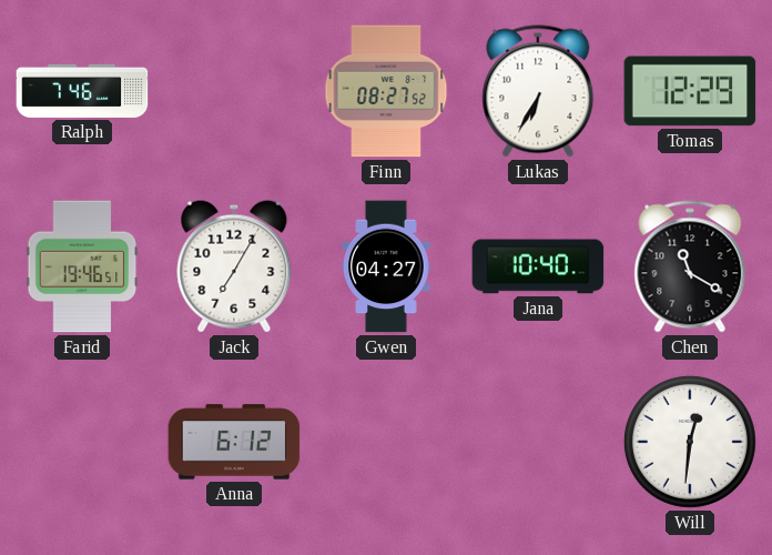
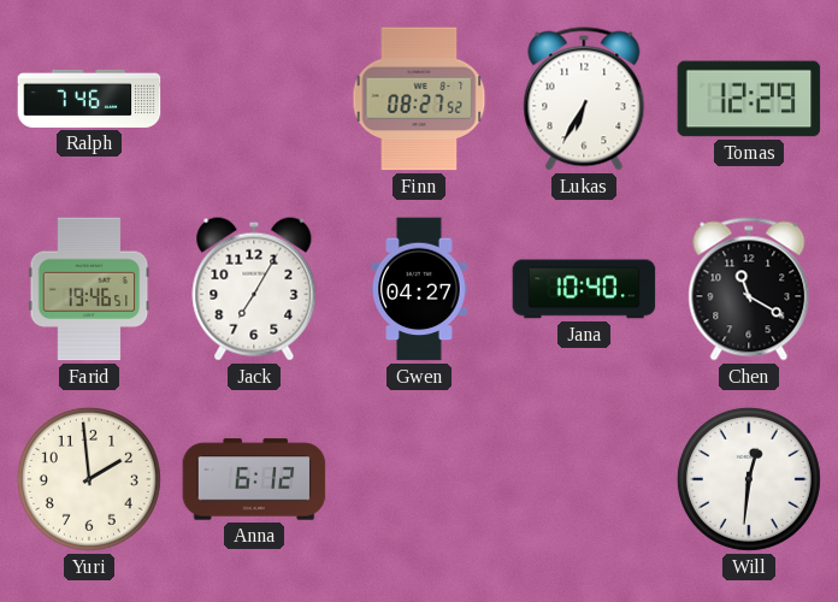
Yuri: none -> 1:59 (89, 479)
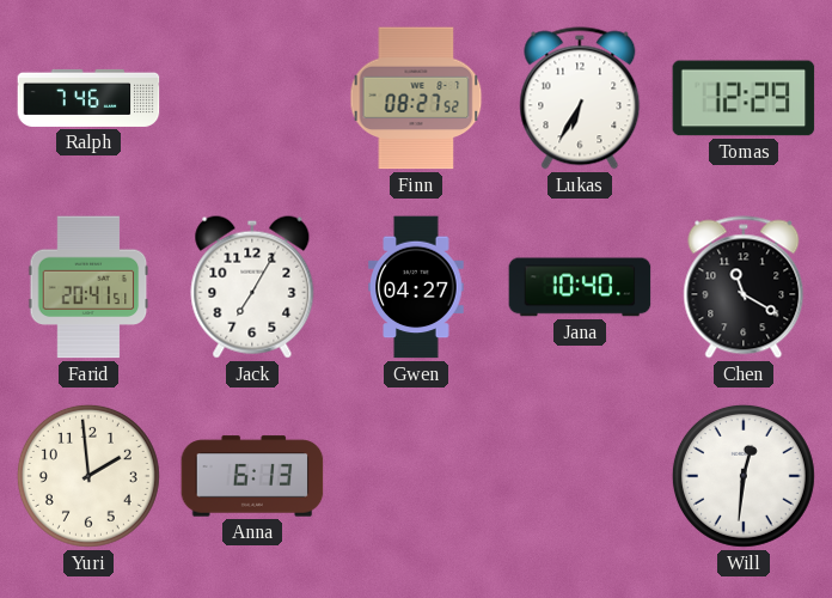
Farid: 19:46 -> 20:41 (88, 287)
Anna: 6:12 -> 6:13 (252, 476)
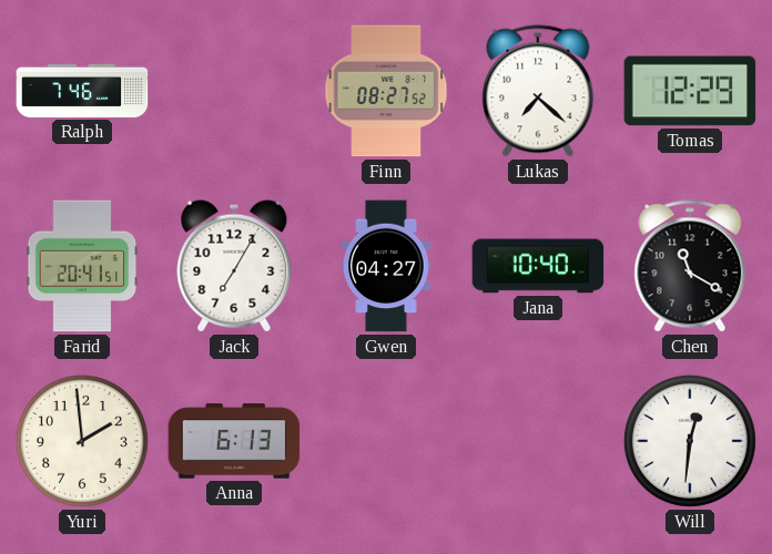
Lukas: 6:35 -> 7:22 (538, 91)
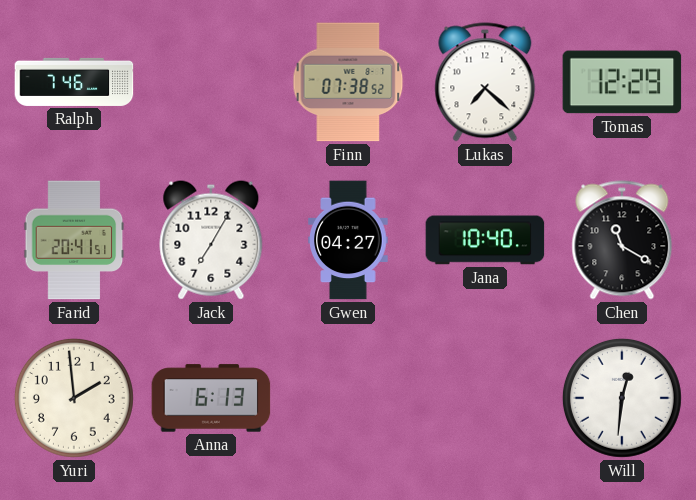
Finn: 08:27 -> 07:38 (348, 82)
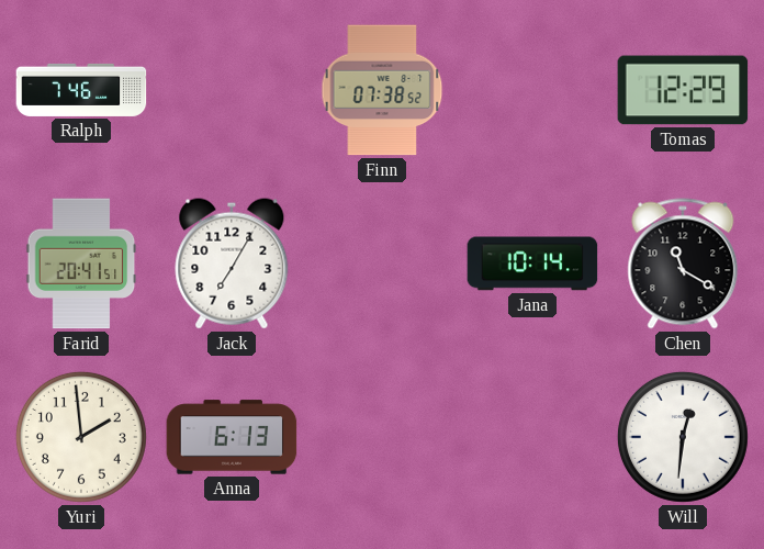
Lukas: 7:22 -> none (485, 82)
Gwen: 04:27 -> none (348, 240)
Jana: 10:40 -> 10:14 (532, 264)
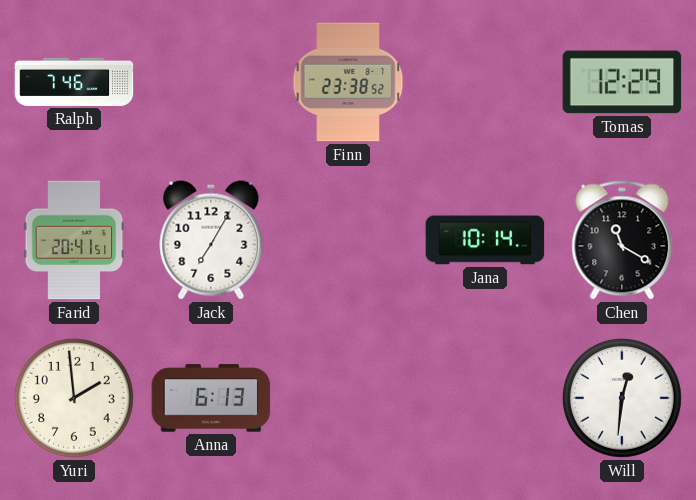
Finn: 07:38 -> 23:38 (348, 82)
